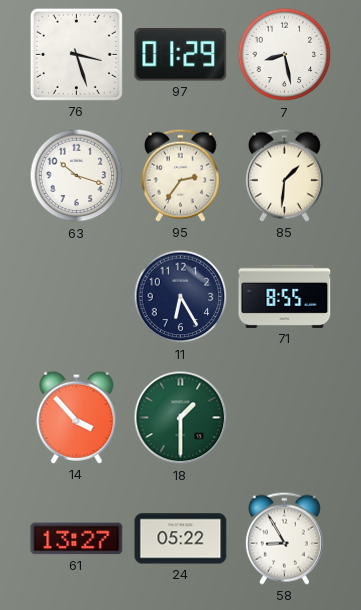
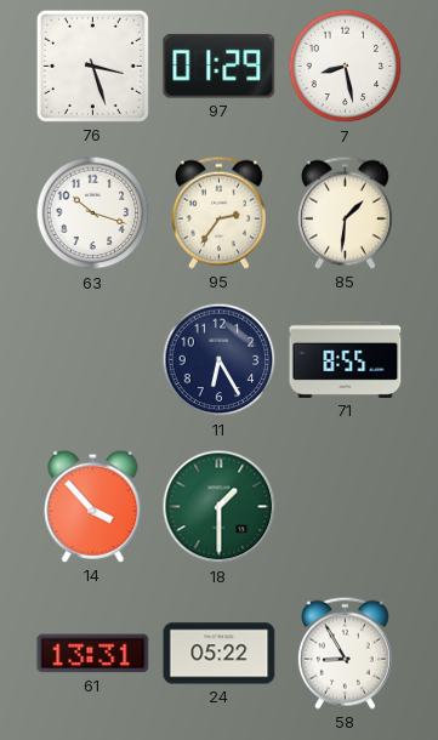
61: 13:27 -> 13:31 (93, 654)
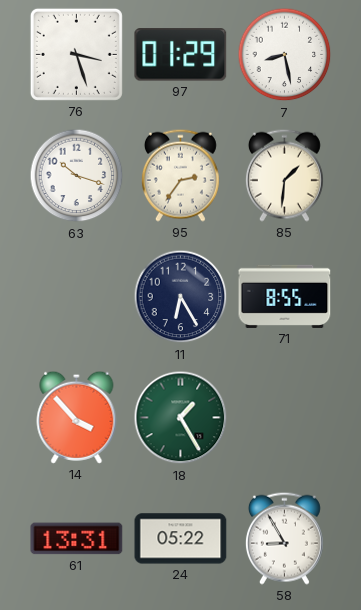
18: 1:30 -> 1:25 (181, 418)
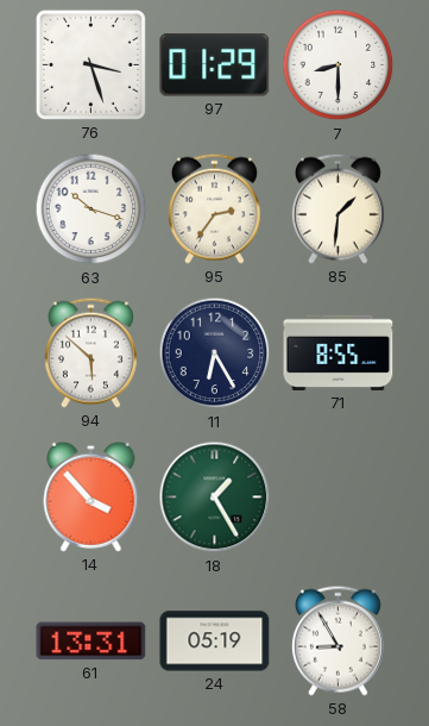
7: 8:28 -> 8:30 (339, 65)
94: none -> 5:52 (90, 352)
24: 05:22 -> 05:19 (215, 641)
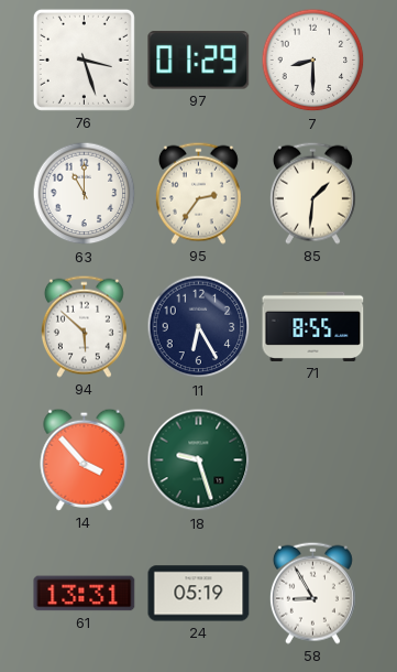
63: 10:18 -> 11:00 (85, 194)
18: 1:25 -> 9:27 (199, 460)
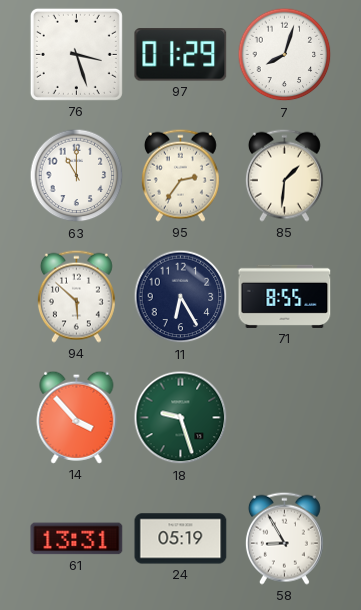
7: 8:30 -> 8:03 (285, 55)
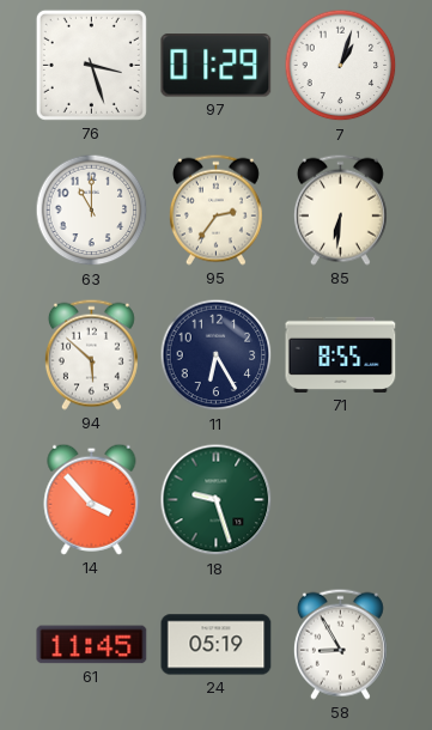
7: 8:03 -> 1:03 (341, 66)
85: 1:31 -> 6:31 (340, 209)
61: 13:31 -> 11:45 (92, 645)
